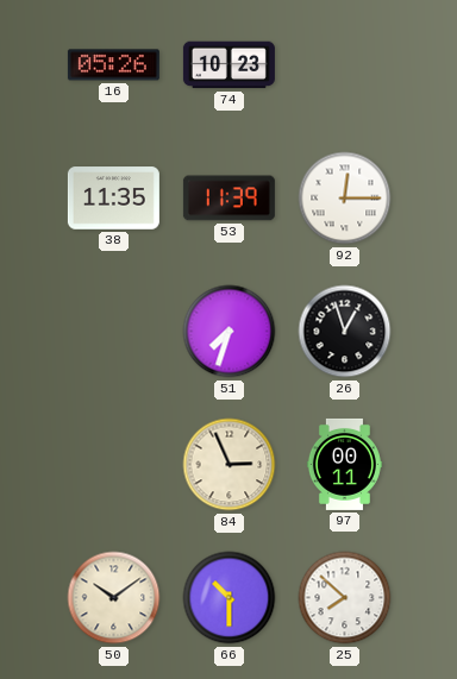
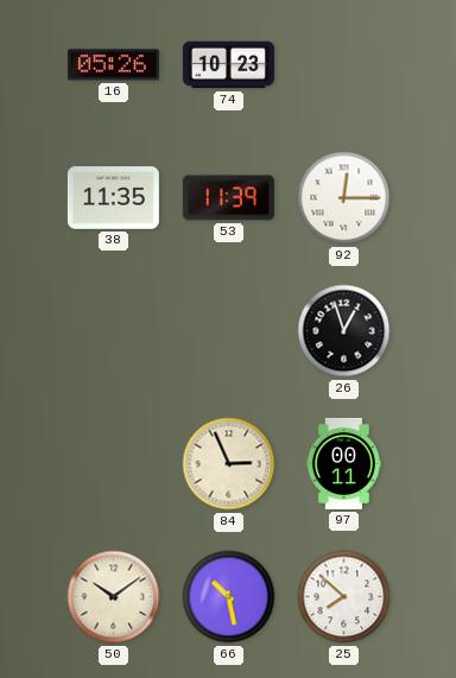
51: 7:33 -> none (230, 332)
66: 10:30 -> 10:28 (229, 597)
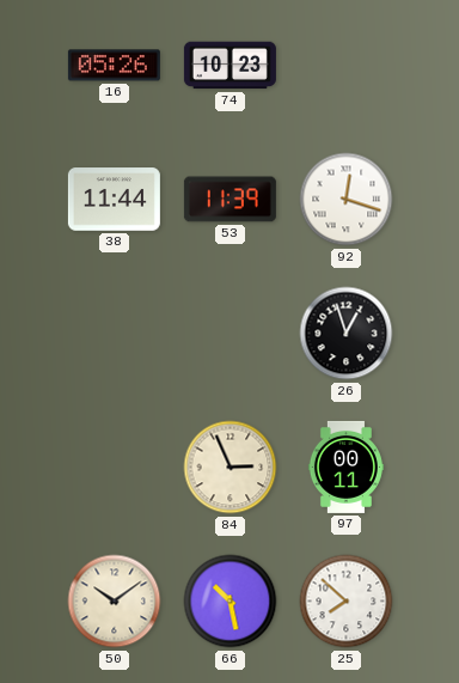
38: 11:35 -> 11:44 (114, 200)
92: 12:15 -> 12:18 (347, 200)
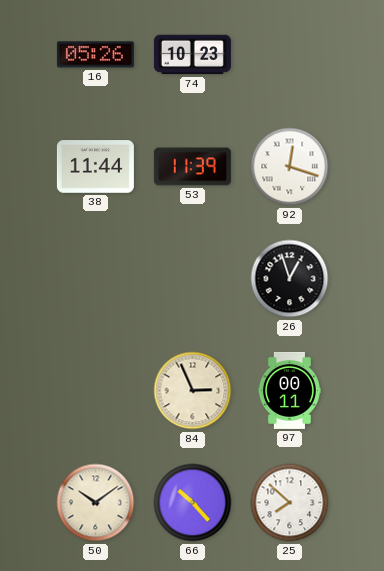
66: 10:28 -> 10:23 (193, 503)
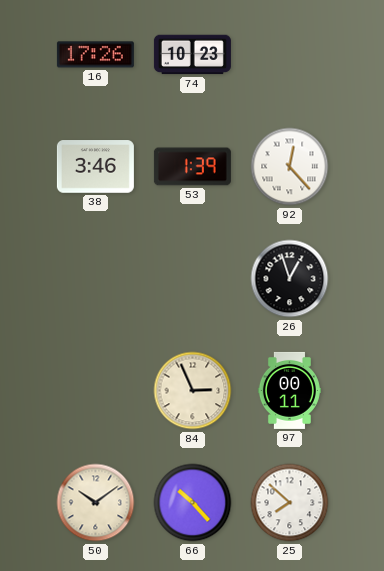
16: 05:26 -> 17:26 (95, 55)
38: 11:44 -> 3:46 (95, 167)
53: 11:39 -> 1:39 (192, 167)
92: 12:18 -> 12:23 (290, 167)
